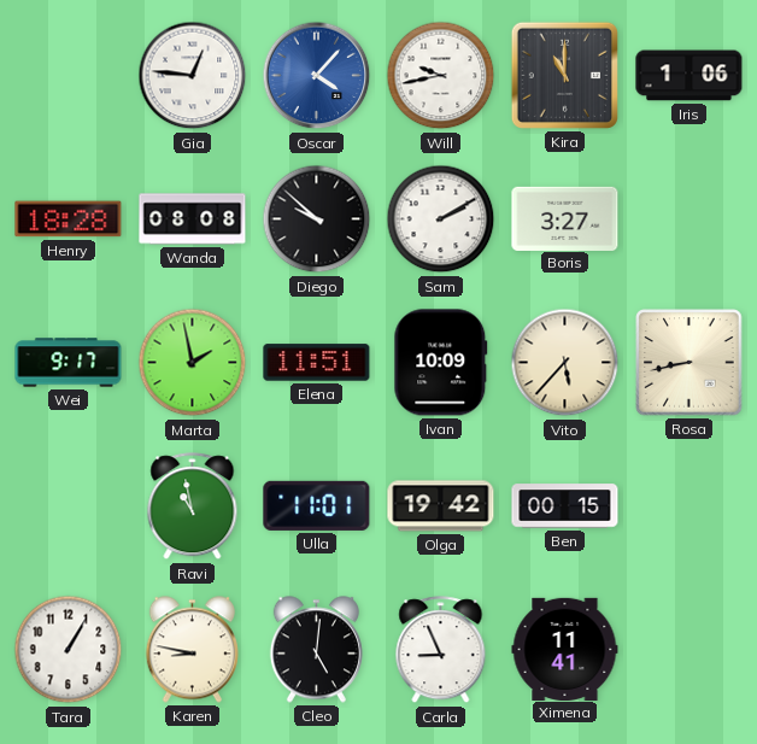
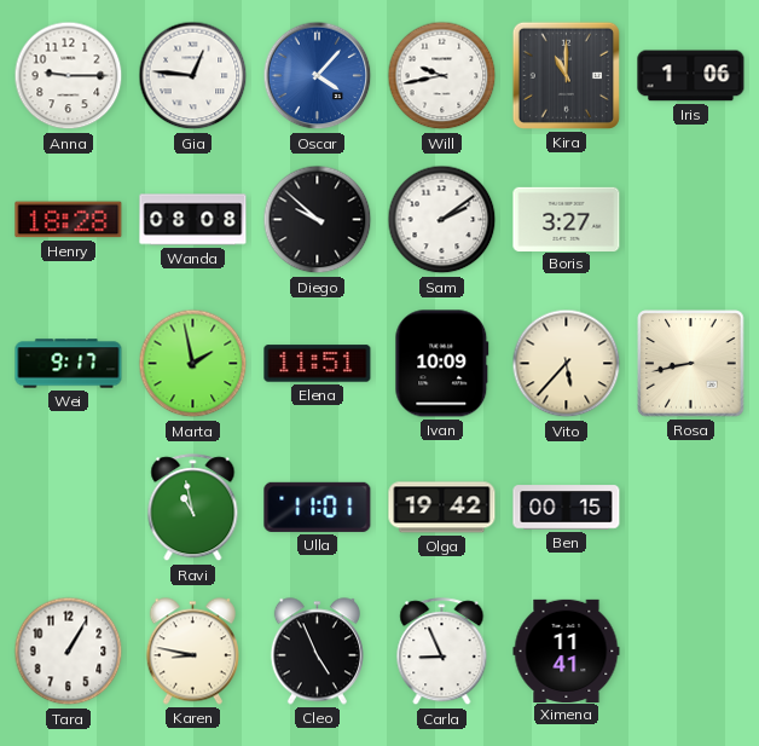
Anna: none -> 9:15 (69, 76)
Sam: 2:10 -> 2:09 (442, 220)
Cleo: 5:01 -> 4:56 (317, 652)
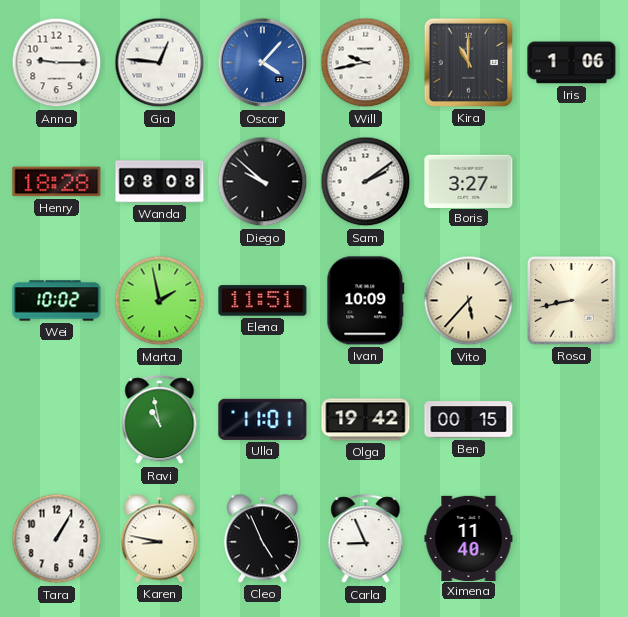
Wei: 9:17 -> 10:02 (57, 301)
Ximena: 11:41 -> 11:40 (469, 538)
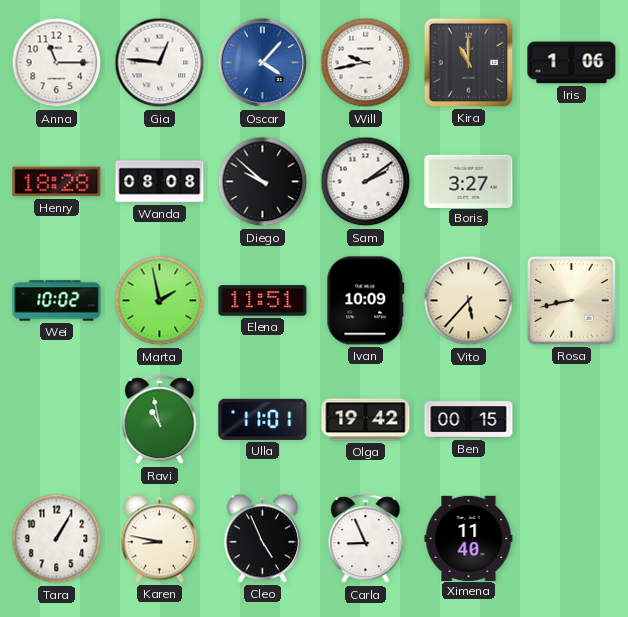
Anna: 9:15 -> 11:15 (57, 63)
